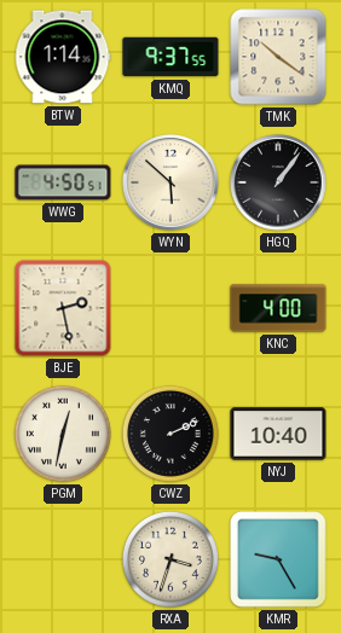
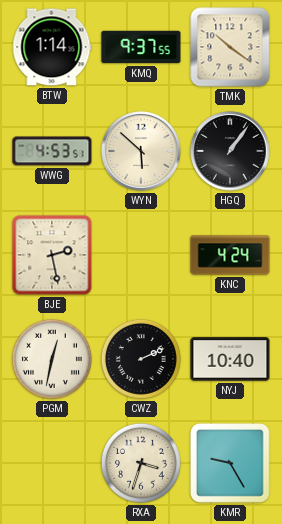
WWG: 4:50 -> 4:53 (52, 151)
KNC: 4:00 -> 4:24 (230, 255)
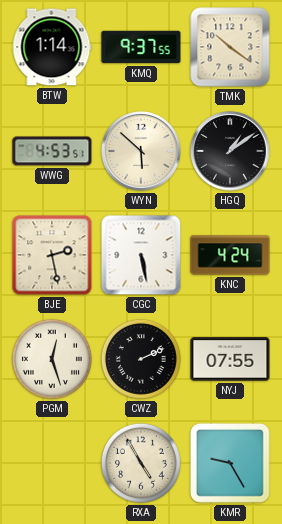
HGQ: 1:06 -> 1:09 (230, 151)
CGC: none -> 5:28 (141, 255)
PGM: 12:32 -> 12:27 (52, 359)
NYJ: 10:40 -> 07:55 (230, 359)
RXA: 3:33 -> 4:55 (141, 463)
